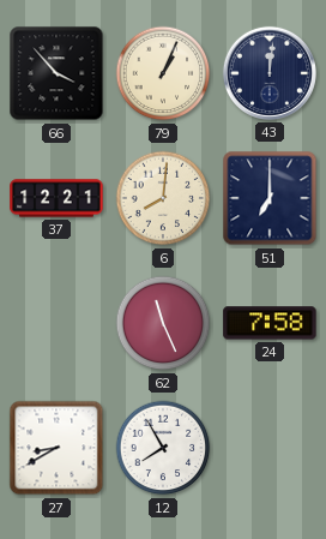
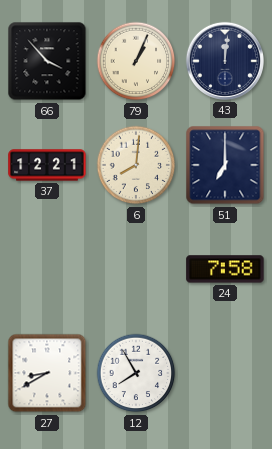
62: 11:26 -> none (163, 323)
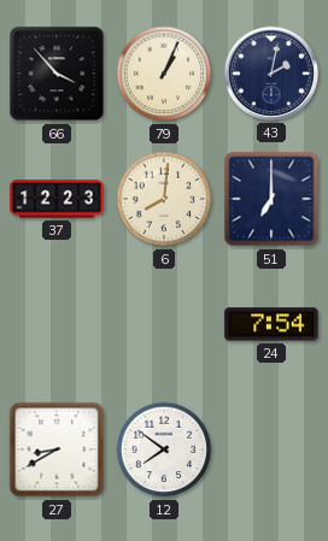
43: 12:01 -> 2:02 (271, 73)
37: 12:21 -> 12:23 (57, 199)
24: 7:58 -> 7:54 (271, 324)
12: 7:55 -> 7:51 (164, 449)
